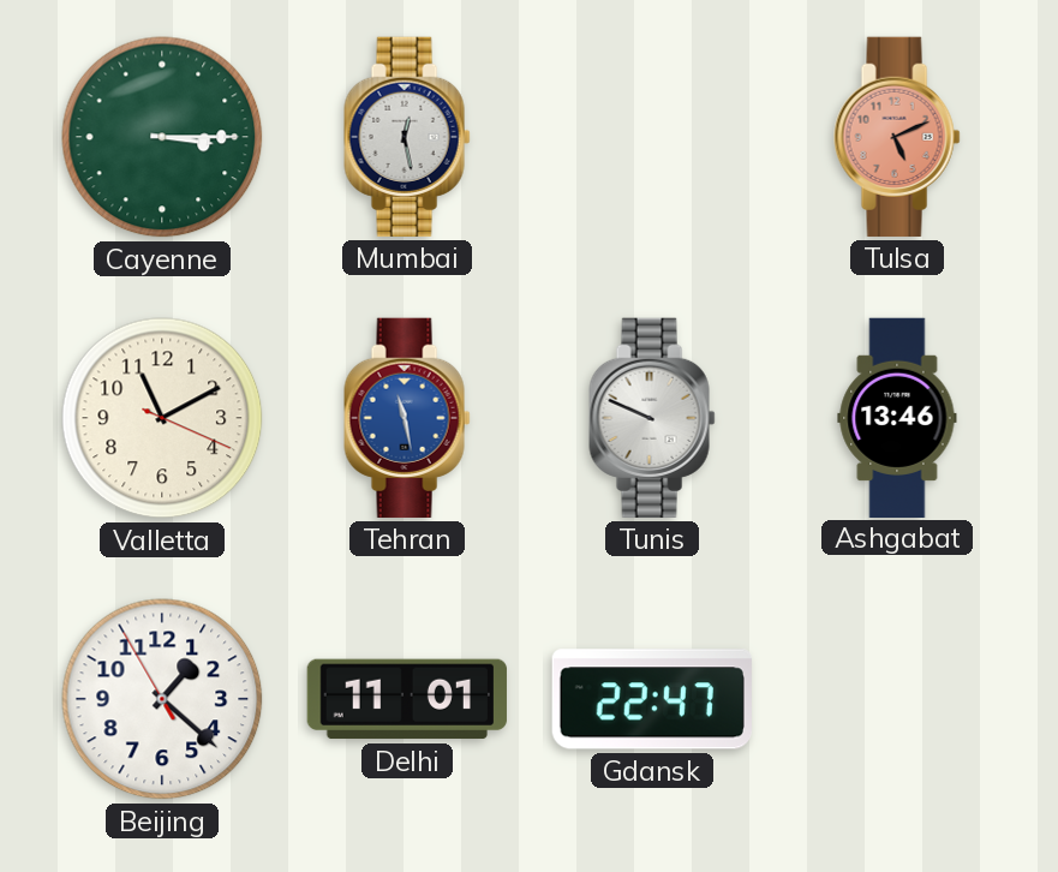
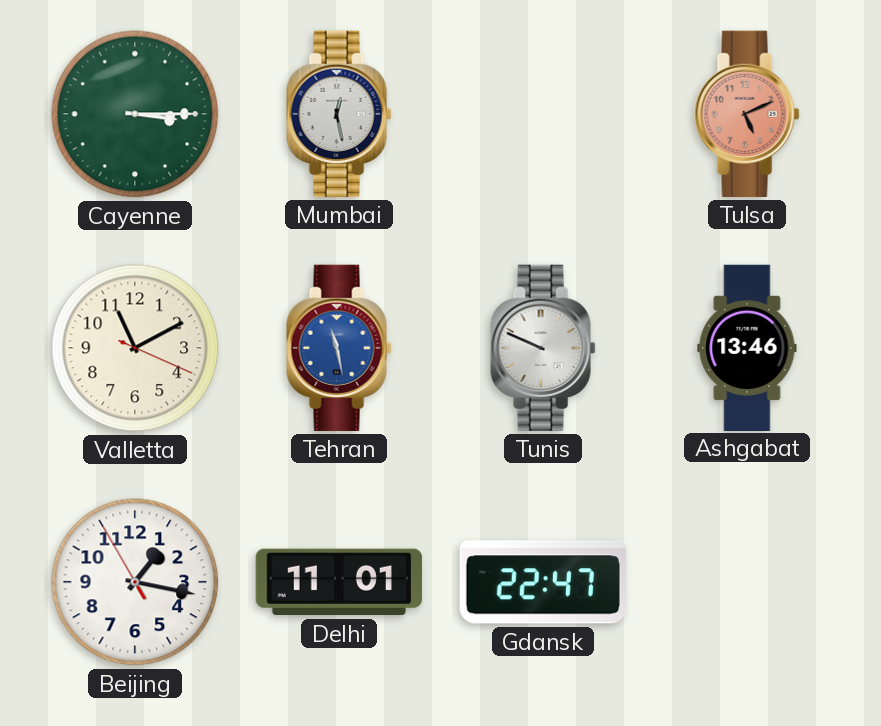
Beijing: 1:21 -> 1:16 (135, 582)
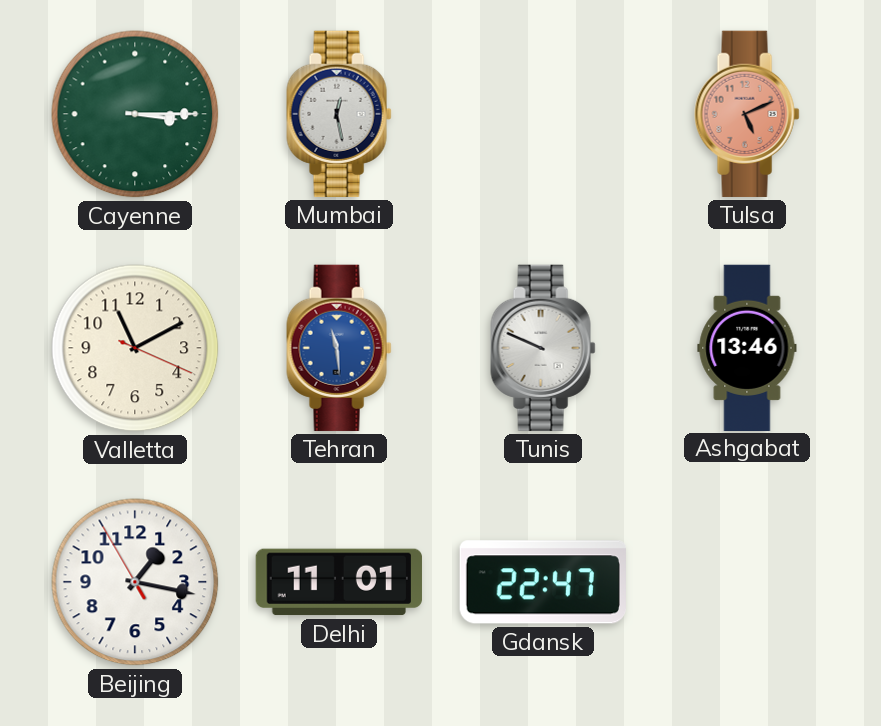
Tehran: 11:28 -> 11:29 (339, 348)
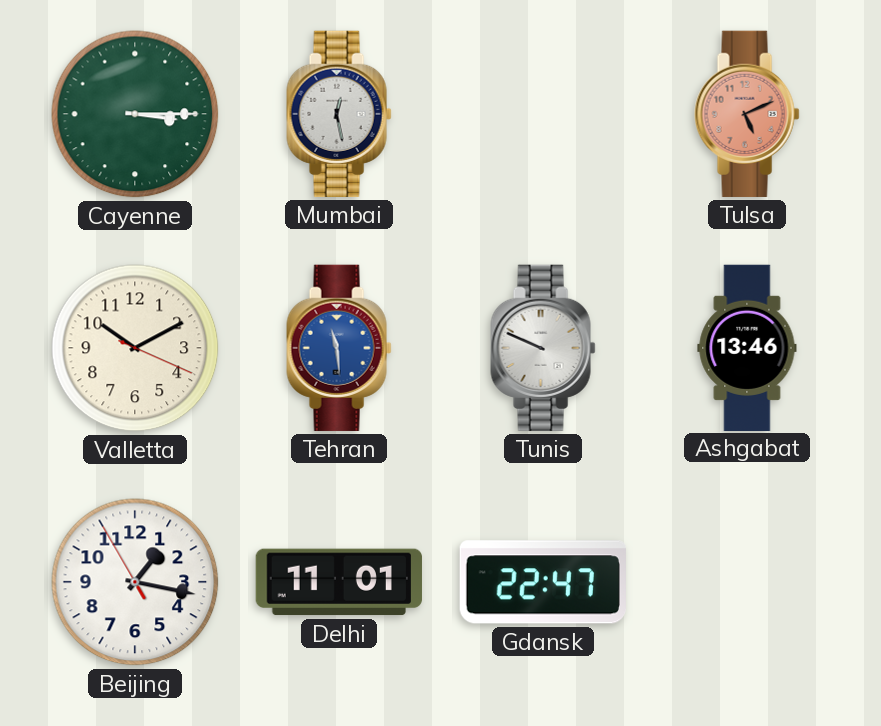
Valletta: 11:10 -> 10:10 (135, 348)
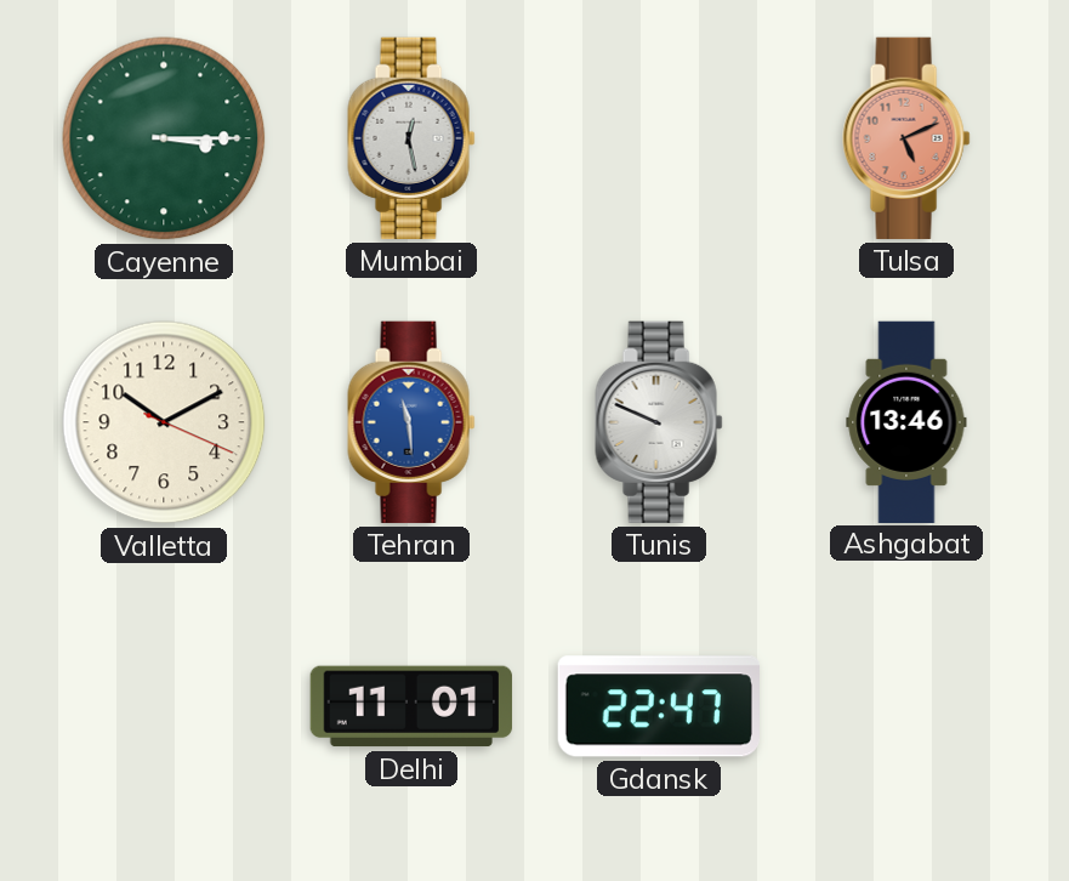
Beijing: 1:16 -> none (135, 582)
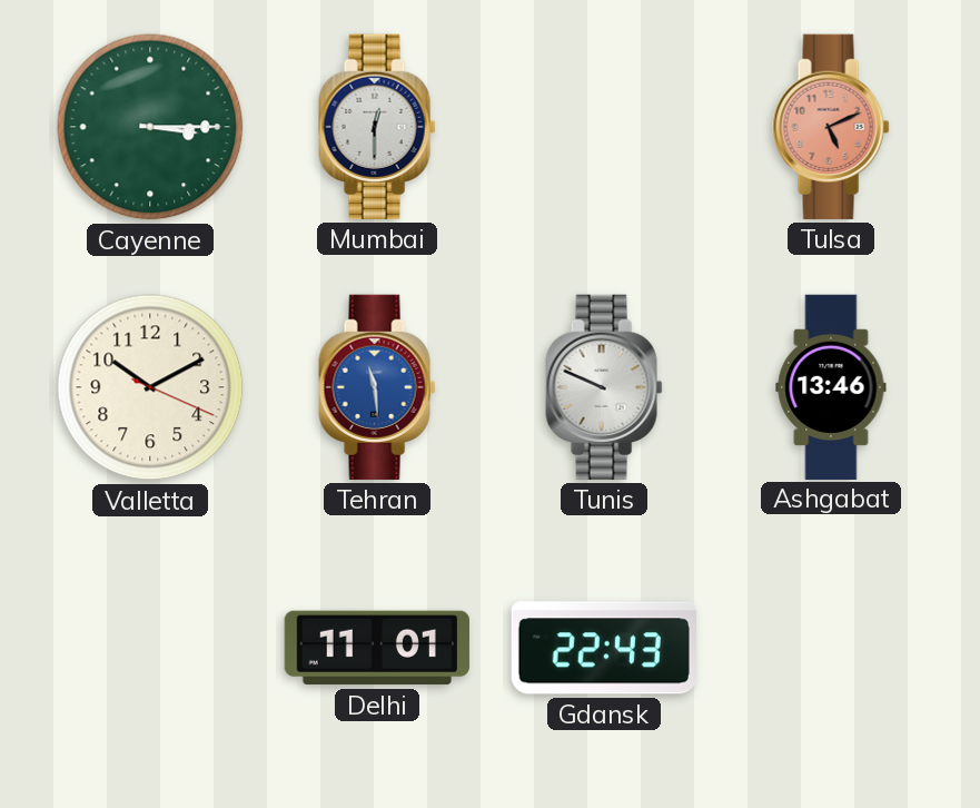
Mumbai: 12:28 -> 12:30 (377, 127)
Gdansk: 22:47 -> 22:43 (604, 648)
